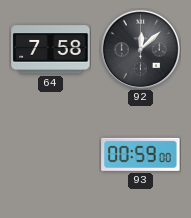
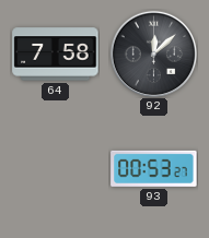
93: 00:59 -> 00:53 (154, 168)
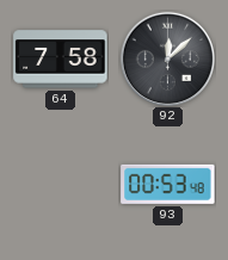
93: 00:53:27 -> 00:53:48 (168, 184)
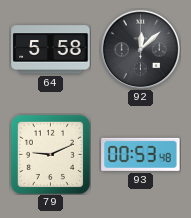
64: 7:58 -> 5:58 (51, 50)
79: none -> 9:11 (50, 154)
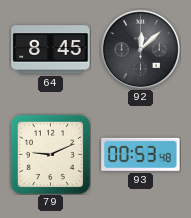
64: 5:58 -> 8:45 (51, 50)
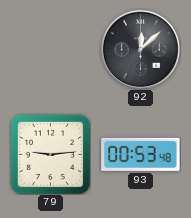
64: 8:45 -> none (51, 50)
79: 9:11 -> 9:14 (50, 154)
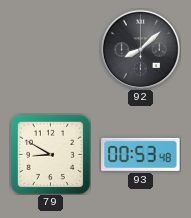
92: 12:08 -> 8:08 (140, 49)
79: 9:14 -> 8:50 (50, 154)
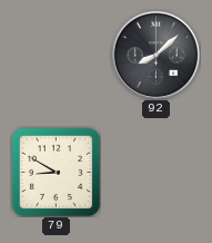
93: 00:53 -> none (141, 154)
